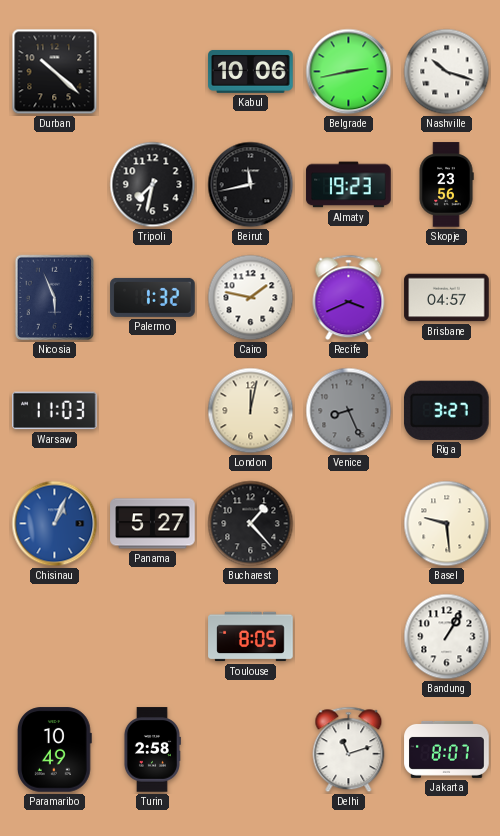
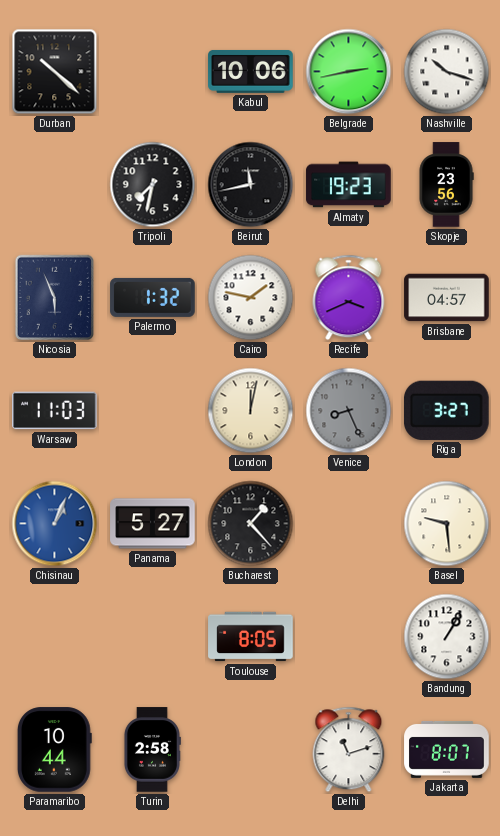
Paramaribo: 10:49 -> 10:44 (54, 750)
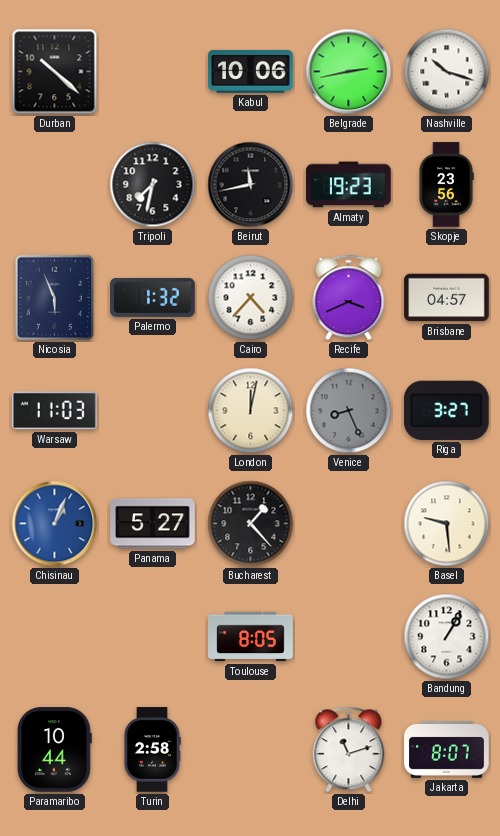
Cairo: 1:47 -> 4:37 (251, 298)
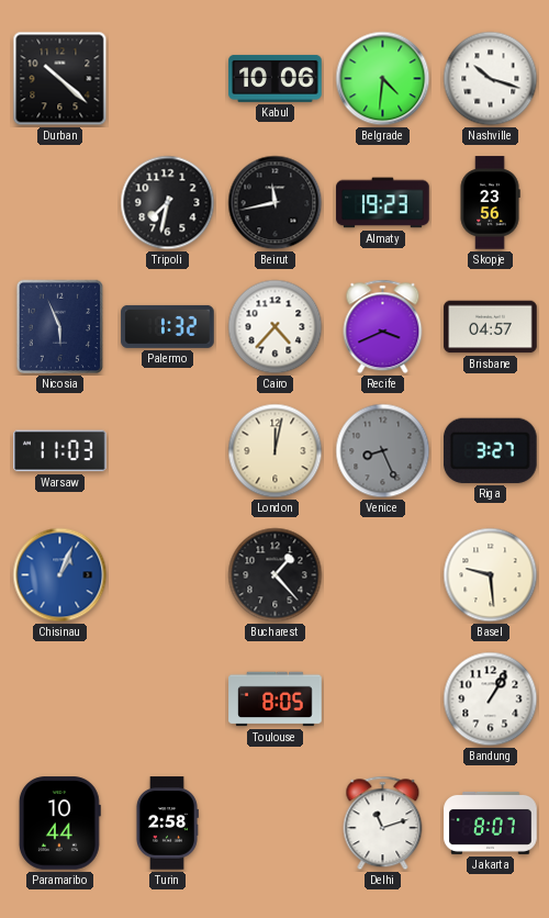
Belgrade: 2:43 -> 4:31 (383, 79)
Panama: 5:27 -> none (153, 524)
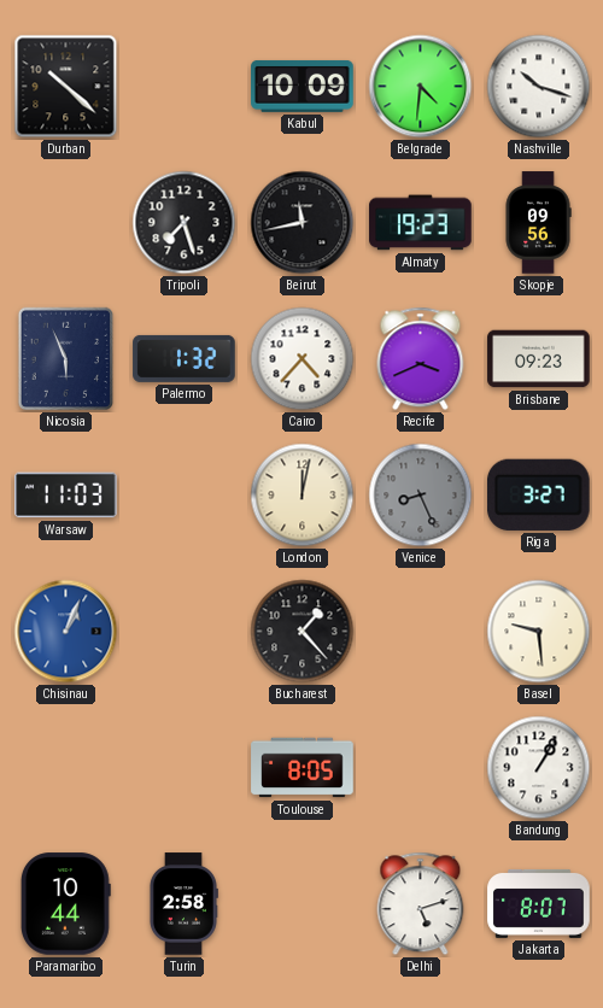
Kabul: 10:06 -> 10:09 (303, 86)
Tripoli: 7:32 -> 7:27 (185, 223)
Skopje: 23:56 -> 09:56 (538, 223)
Brisbane: 04:57 -> 09:23 (539, 359)
Delhi: 11:12 -> 5:12 (421, 904)
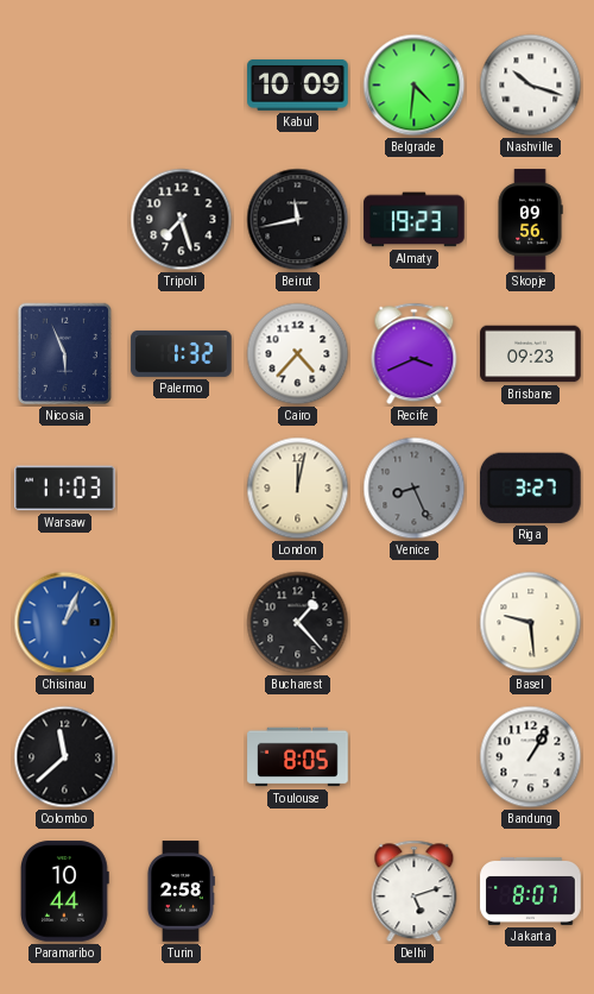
Durban: 10:22 -> none (66, 87)
Colombo: none -> 11:38 (65, 757)
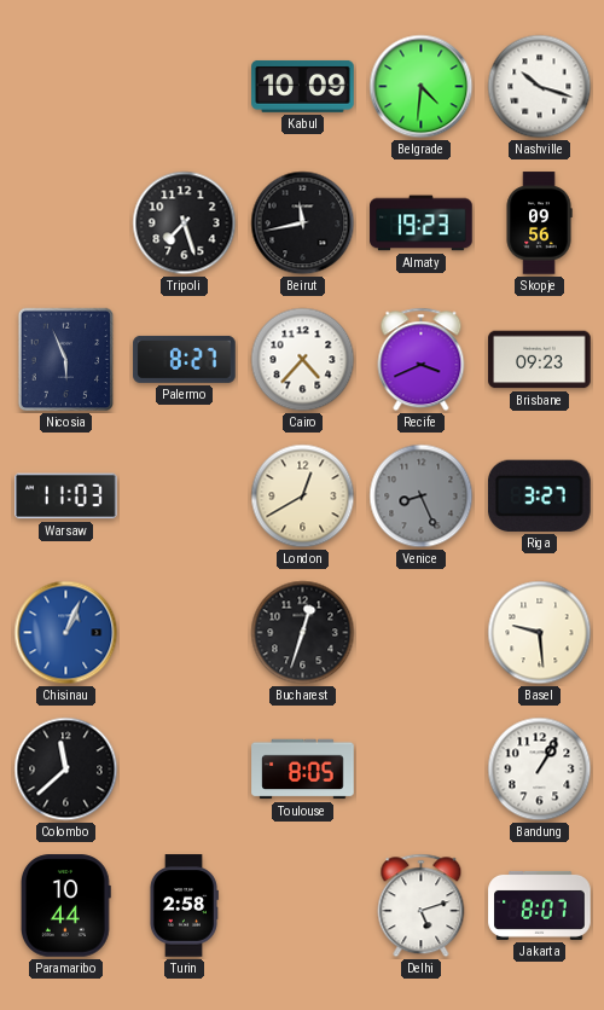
Palermo: 1:32 -> 8:27 (185, 359)
London: 12:02 -> 12:40 (303, 497)
Bucharest: 1:23 -> 12:33 (303, 633)
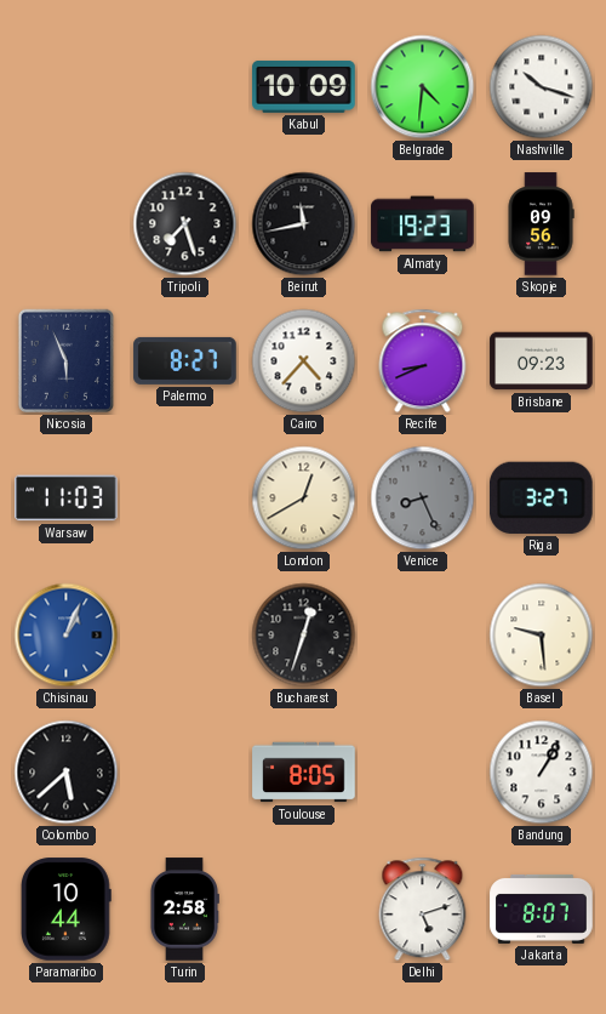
Recife: 3:41 -> 8:41 (423, 361)
Colombo: 11:38 -> 5:38 (67, 773)
